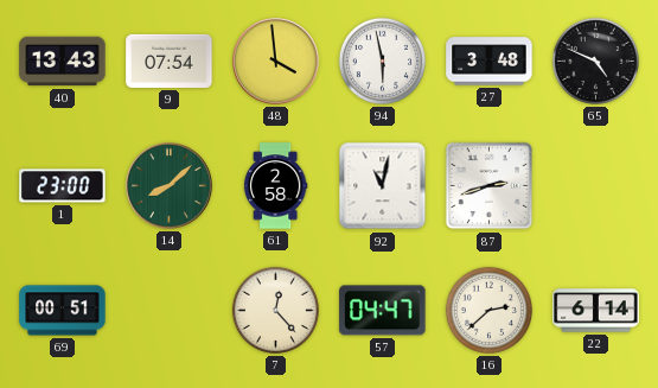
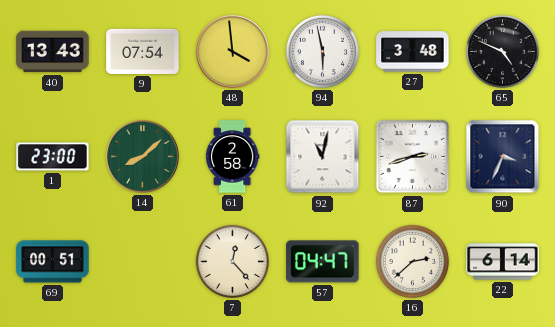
90: none -> 3:34 (503, 157)
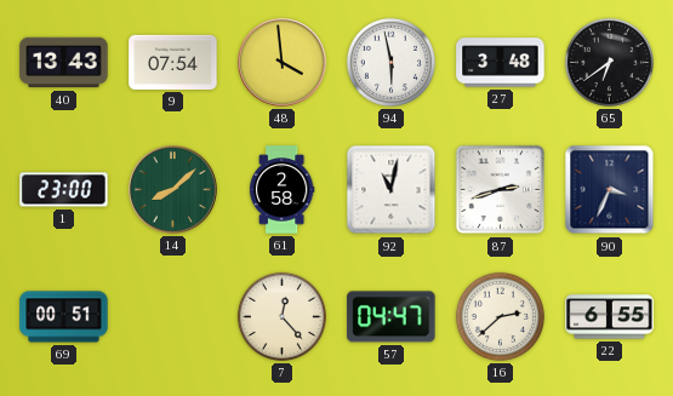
65: 4:49 -> 6:39 (609, 62)
22: 6:14 -> 6:55 (610, 317)
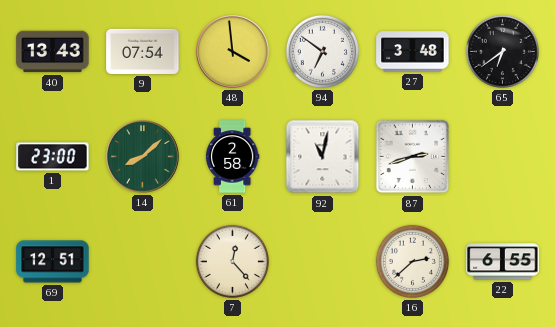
94: 5:58 -> 6:51 (322, 51)
90: 3:34 -> none (610, 190)
69: 00:51 -> 12:51 (53, 262)
57: 04:47 -> none (392, 317)
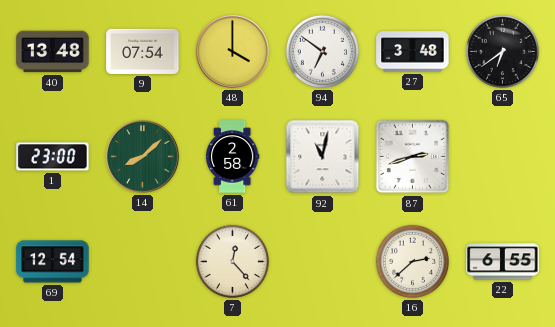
40: 13:43 -> 13:48 (53, 52)
48: 3:59 -> 4:00 (233, 52)
69: 12:51 -> 12:54 (53, 262)
